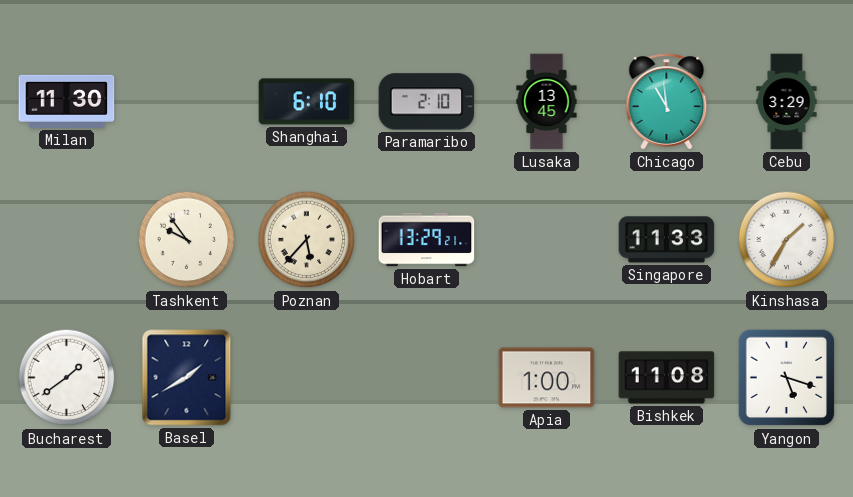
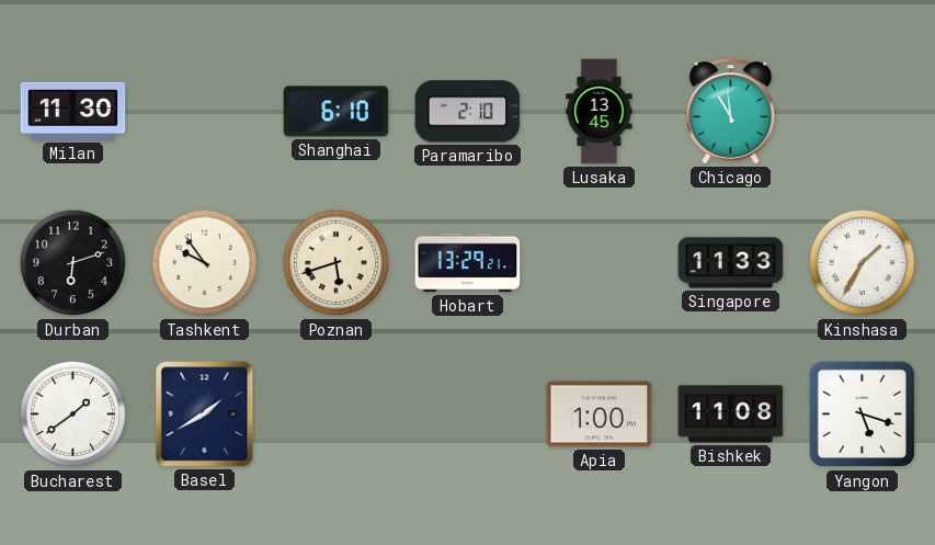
Cebu: 3:29 -> none (787, 102)
Durban: none -> 6:12 (73, 263)
Poznan: 5:37 -> 5:42 (337, 263)
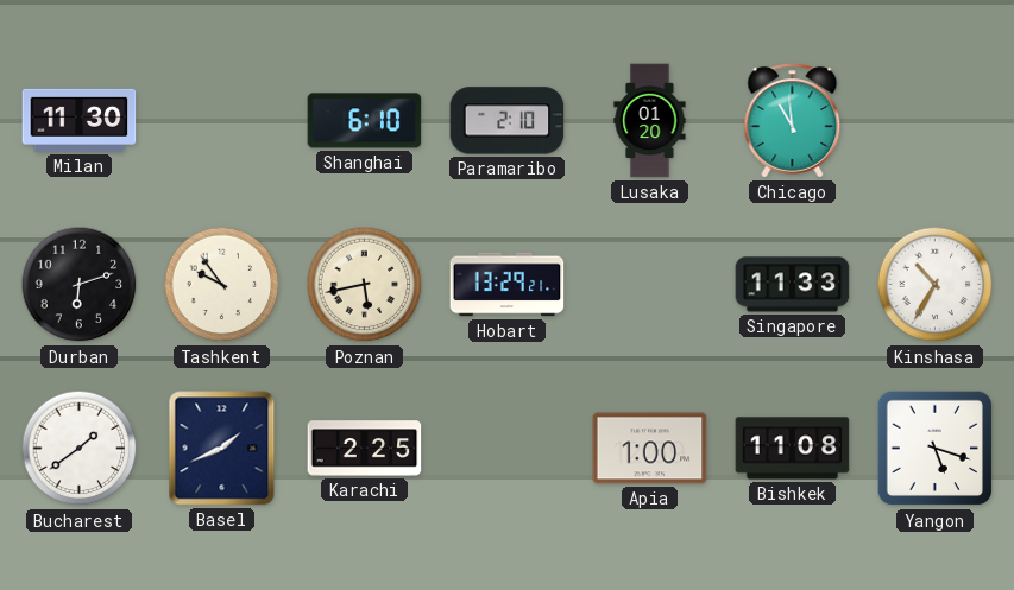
Lusaka: 13:45 -> 01:20 (650, 121)
Poznan: 5:42 -> 5:43 (365, 285)
Kinshasa: 1:35 -> 10:35 (936, 285)
Basel: 1:40 -> 1:41 (222, 449)
Karachi: none -> 2:25 (365, 449)
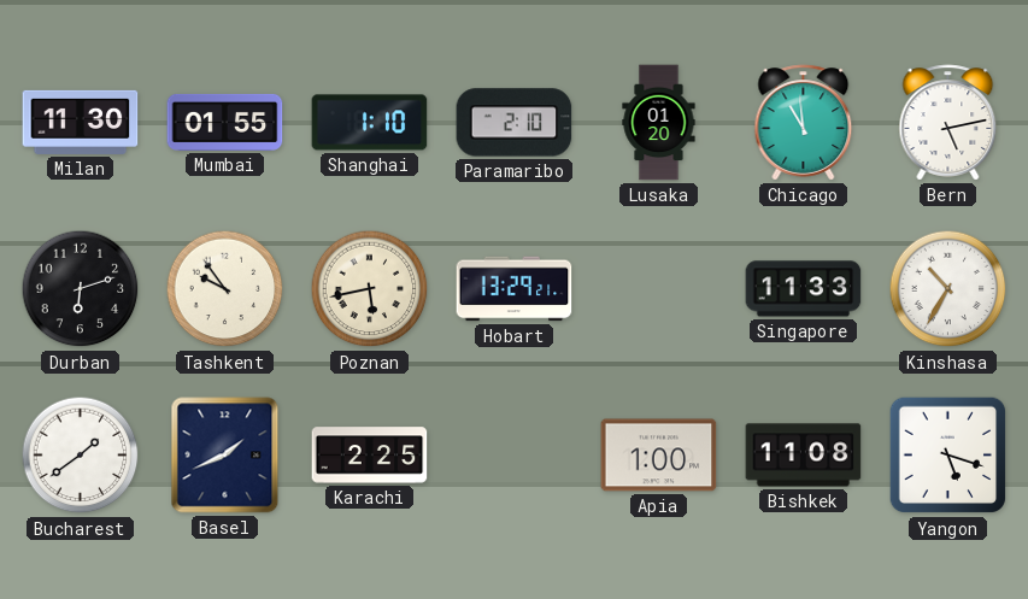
Mumbai: none -> 01:55 (225, 122)
Shanghai: 6:10 -> 1:10 (370, 123)
Bern: none -> 5:13 (948, 123)
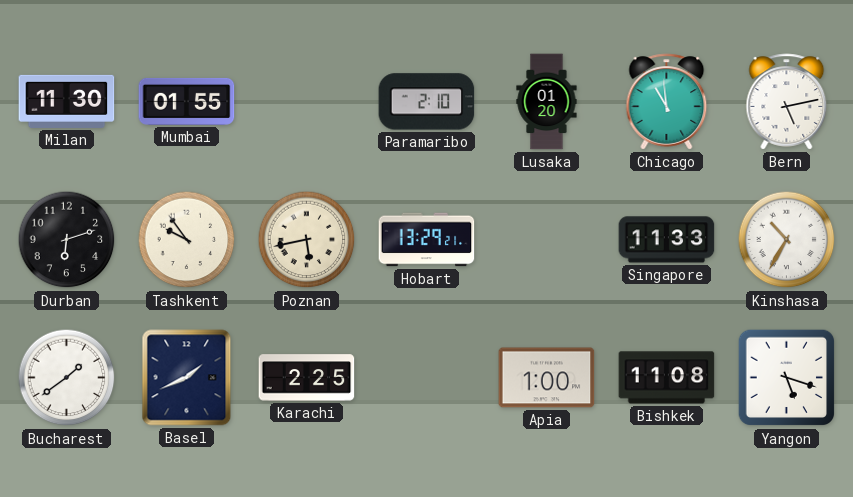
Shanghai: 1:10 -> none (370, 123)
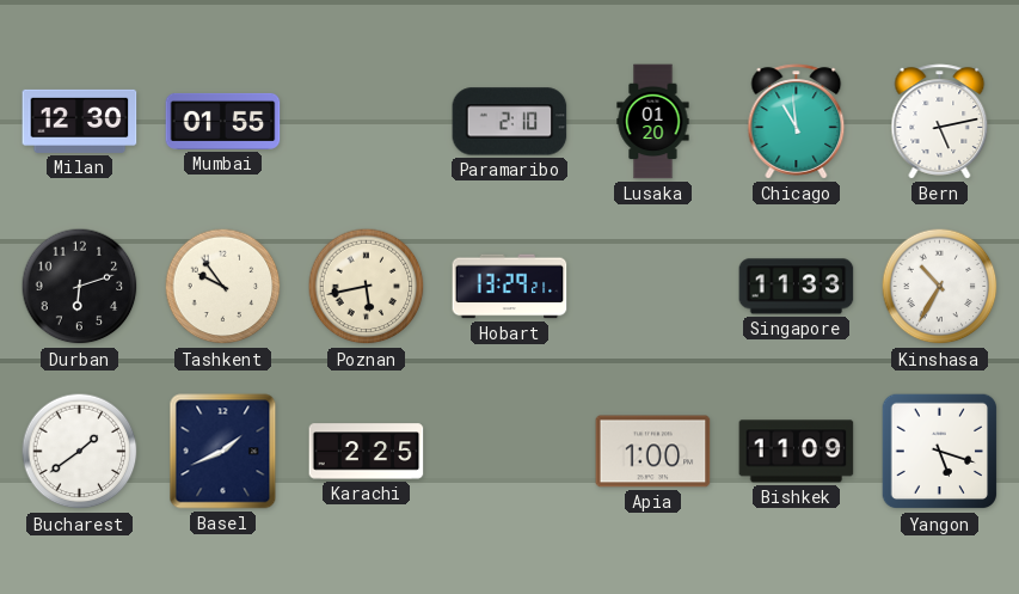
Milan: 11:30 -> 12:30 (80, 121)
Bishkek: 11:08 -> 11:09 (797, 452)
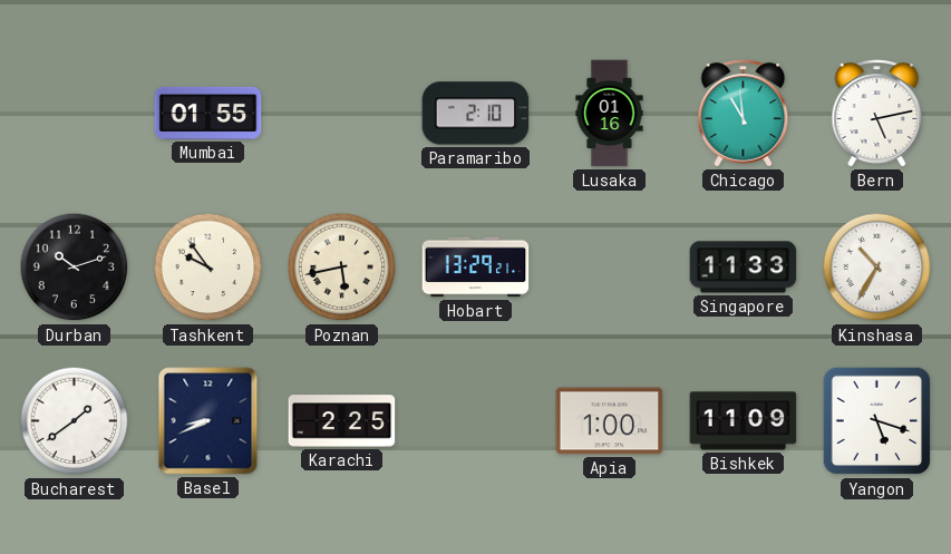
Milan: 12:30 -> none (80, 121)
Lusaka: 01:20 -> 01:16 (610, 114)
Durban: 6:12 -> 10:12 (75, 268)
Basel: 1:41 -> 8:41 (208, 421)
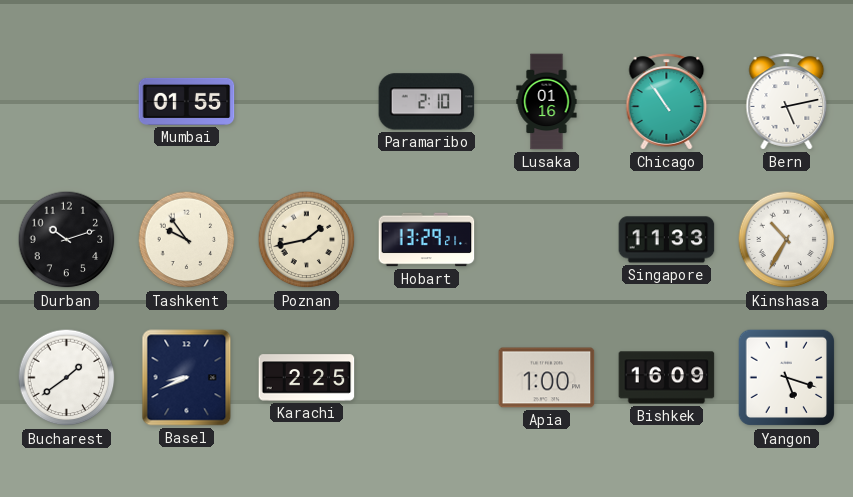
Chicago: 10:59 -> 10:54 (667, 102)
Poznan: 5:43 -> 1:43 (307, 240)
Bishkek: 11:09 -> 16:09 (667, 378)
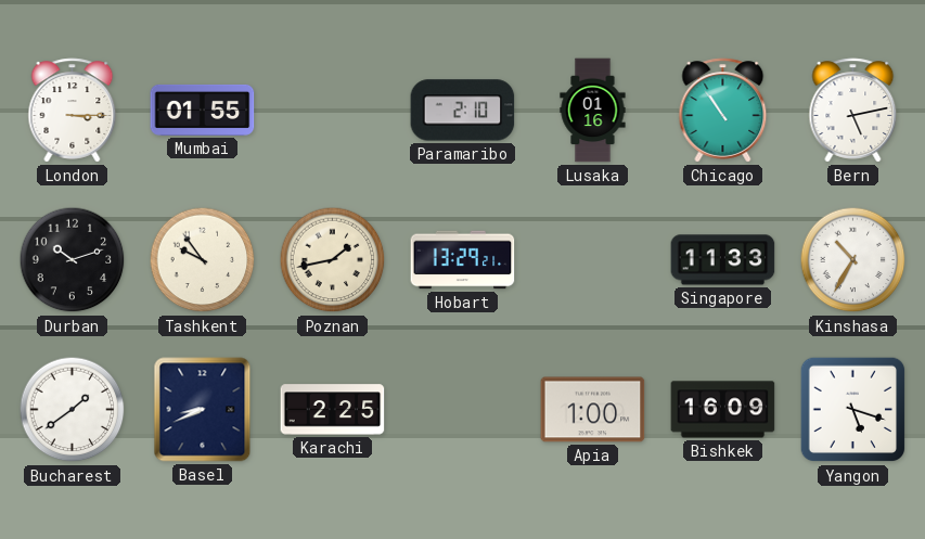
London: none -> 3:15 (73, 111)
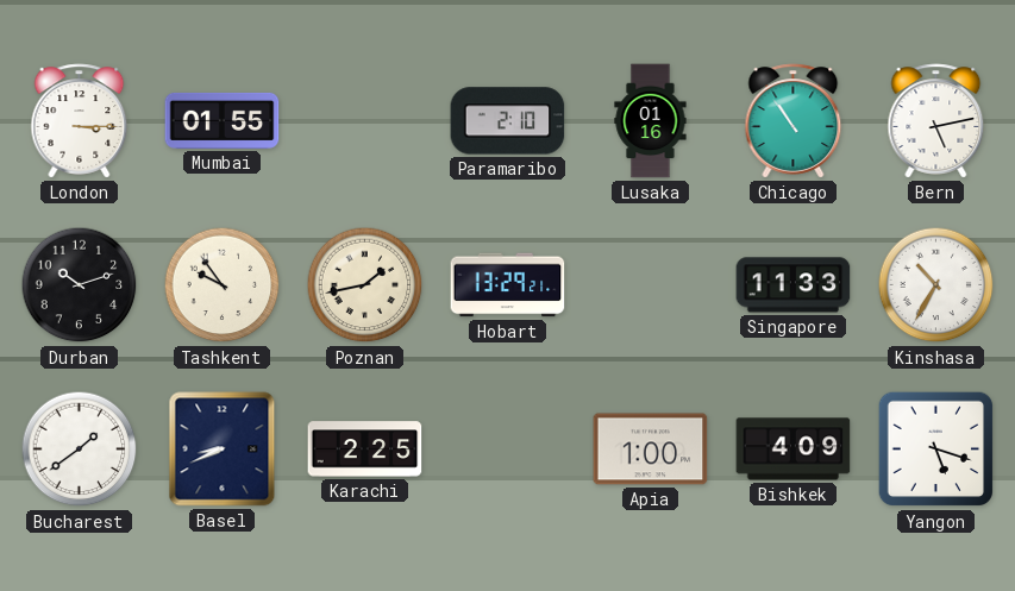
Bishkek: 16:09 -> 4:09 (794, 449)
